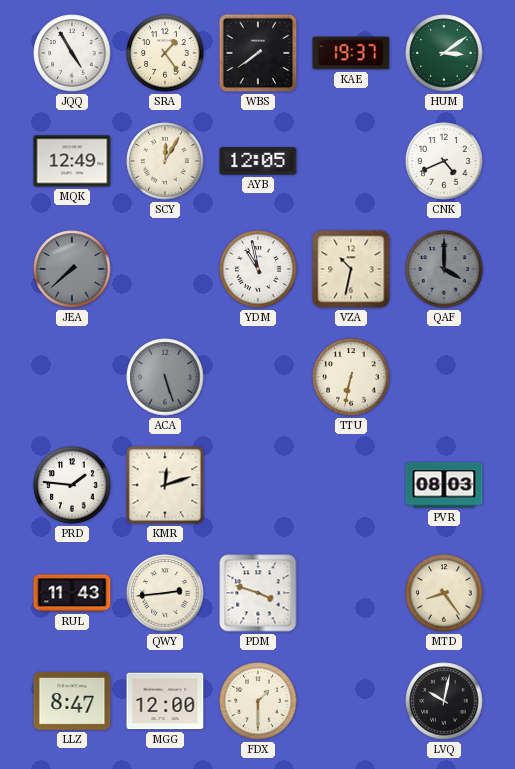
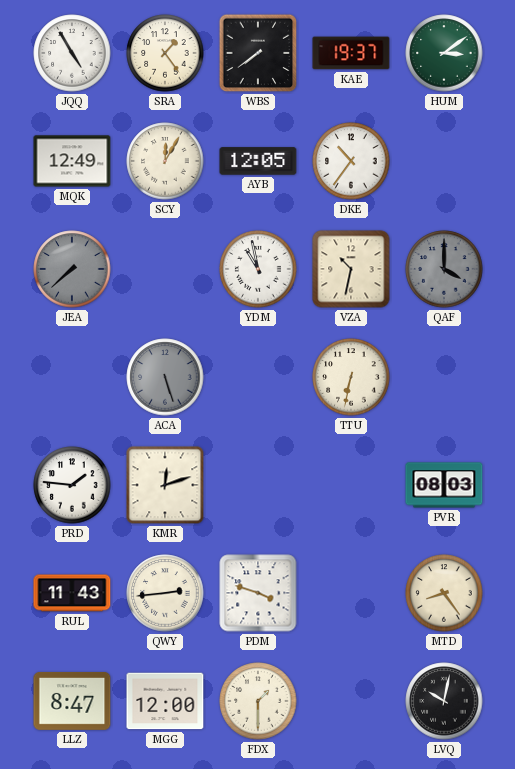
DKE: none -> 10:36 (351, 161)
CNK: 4:41 -> none (444, 161)
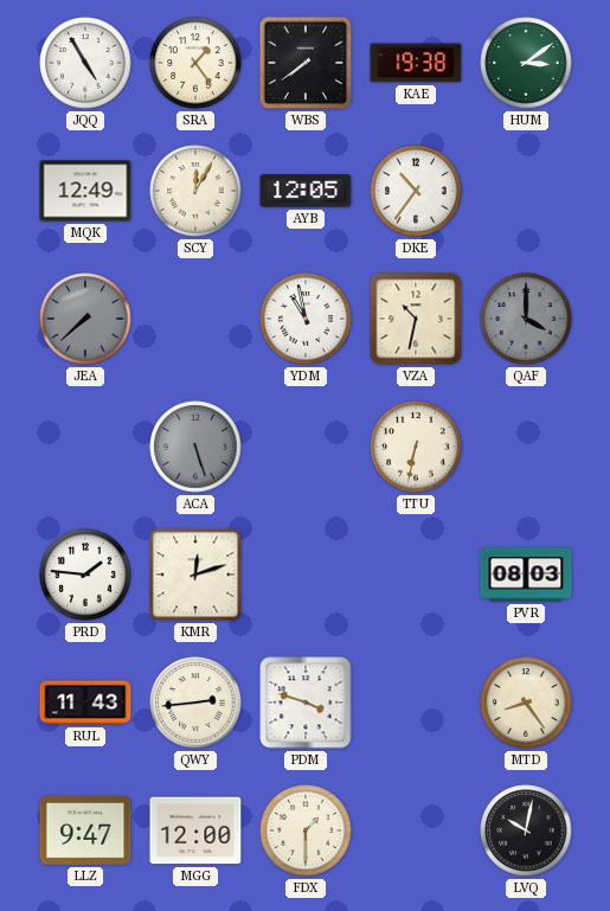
KAE: 19:37 -> 19:38 (416, 63)
LLZ: 8:47 -> 9:47 (85, 830)
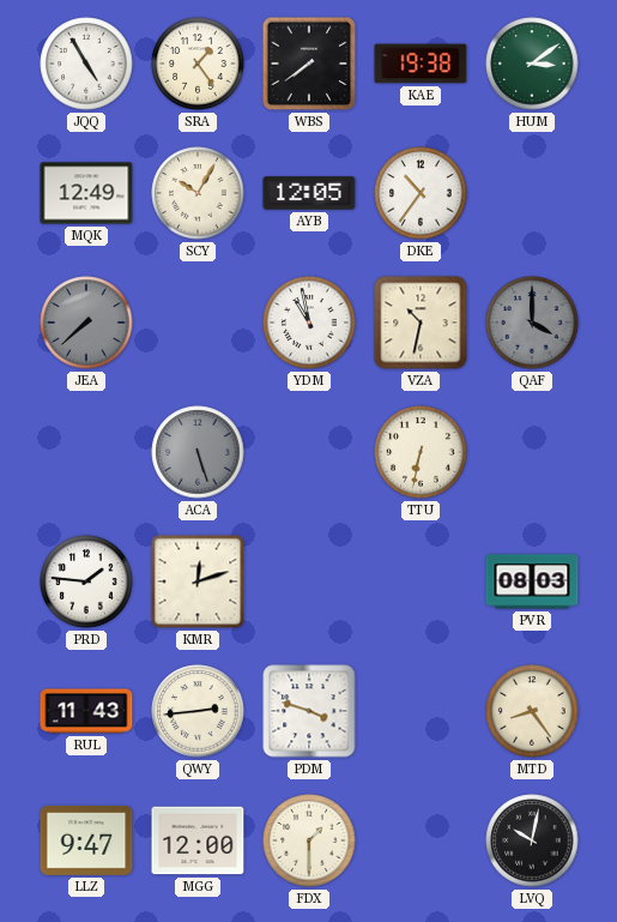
SCY: 12:05 -> 10:05 (198, 193)
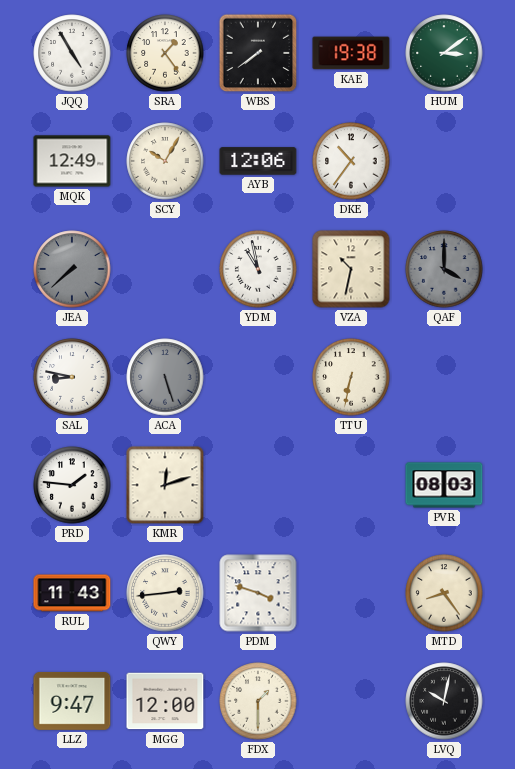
AYB: 12:05 -> 12:06 (258, 161)
SAL: none -> 8:47 (72, 377)
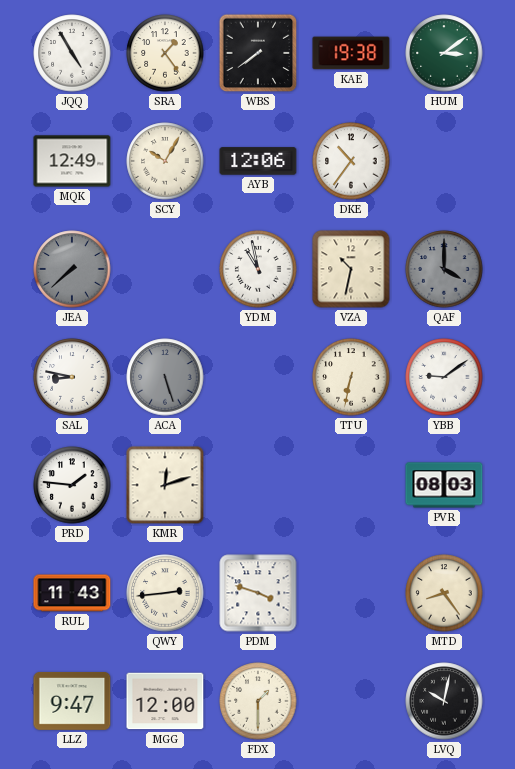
YBB: none -> 9:09 (444, 377)
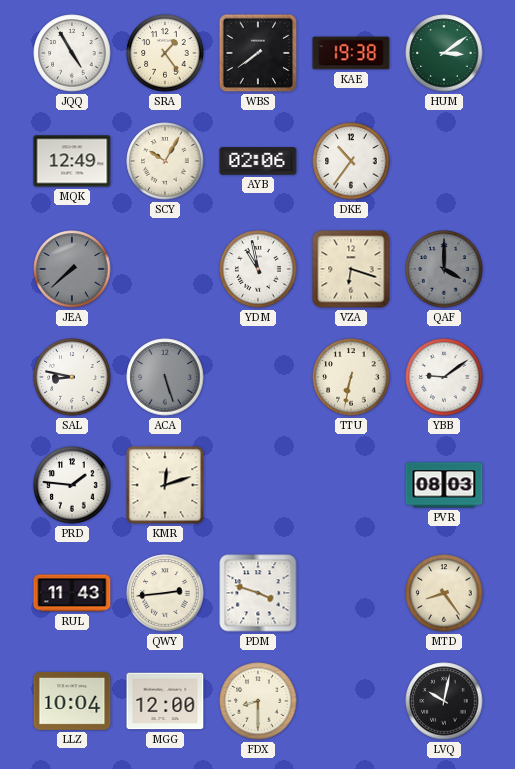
AYB: 12:06 -> 02:06 (258, 161)
VZA: 10:32 -> 6:18 (351, 269)
LLZ: 9:47 -> 10:04 (72, 701)
FDX: 1:30 -> 8:30 (258, 701)
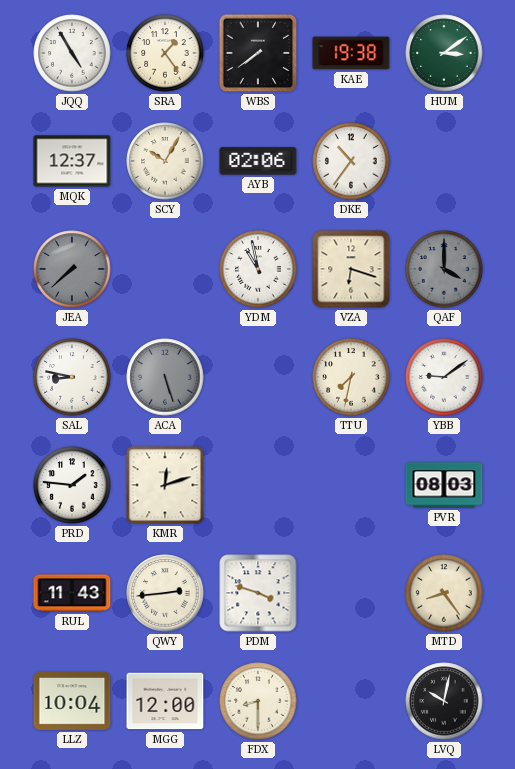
MQK: 12:49 -> 12:37 (72, 161)
TTU: 6:32 -> 7:32 (351, 377)
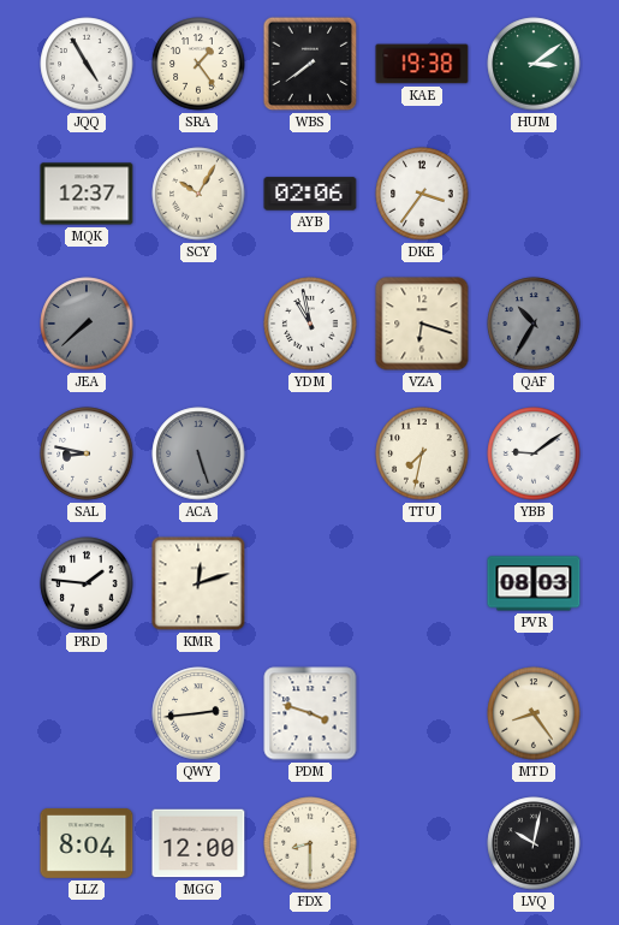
DKE: 10:36 -> 3:36 (422, 194)
QAF: 4:00 -> 10:35 (534, 324)
RUL: 11:43 -> none (72, 593)
LLZ: 10:04 -> 8:04 (87, 843)
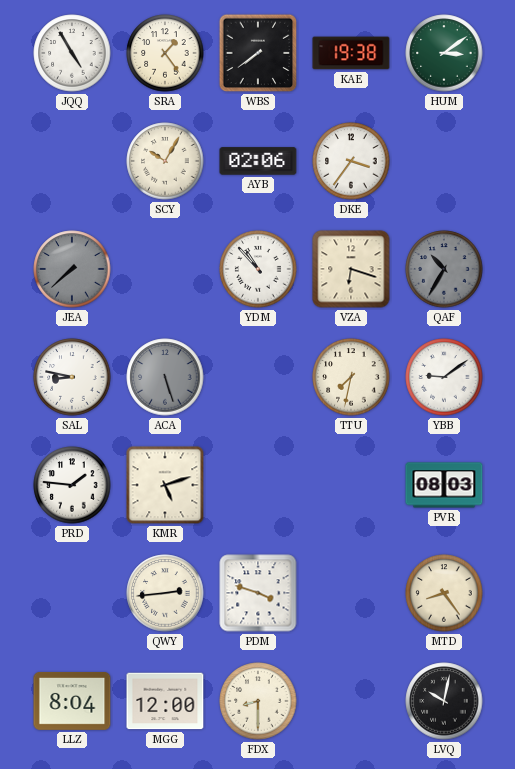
MQK: 12:37 -> none (87, 194)
YDM: 10:58 -> 10:53 (258, 269)
KMR: 12:12 -> 5:12 (165, 485)
